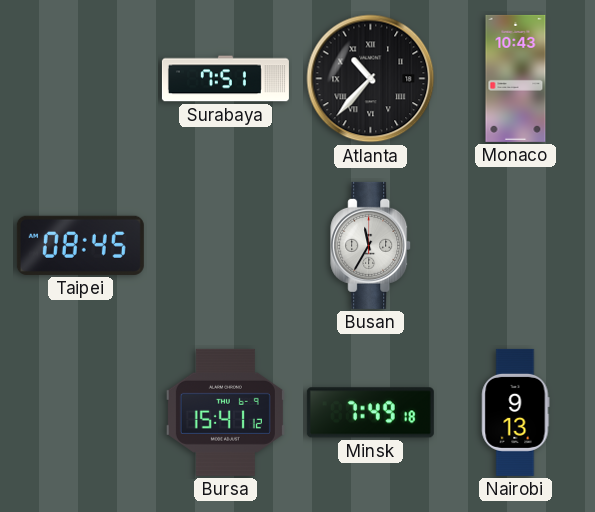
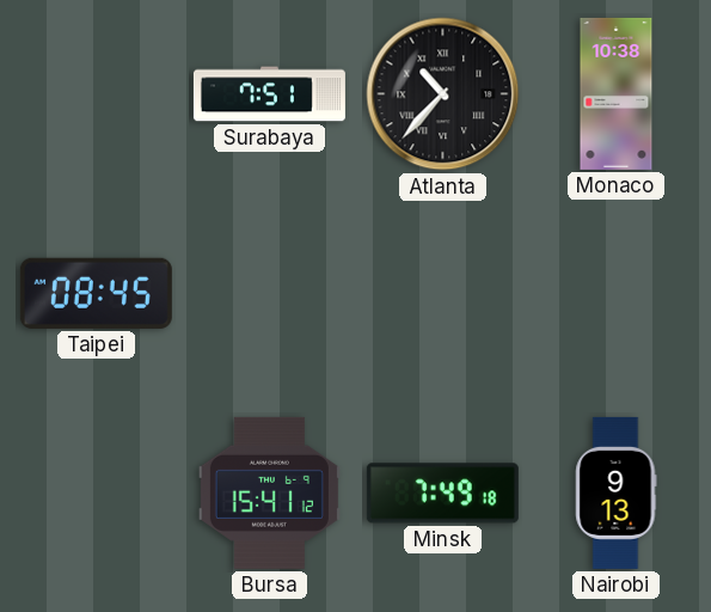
Monaco: 10:43 -> 10:38 (617, 93)
Busan: 11:35 -> none (371, 245)
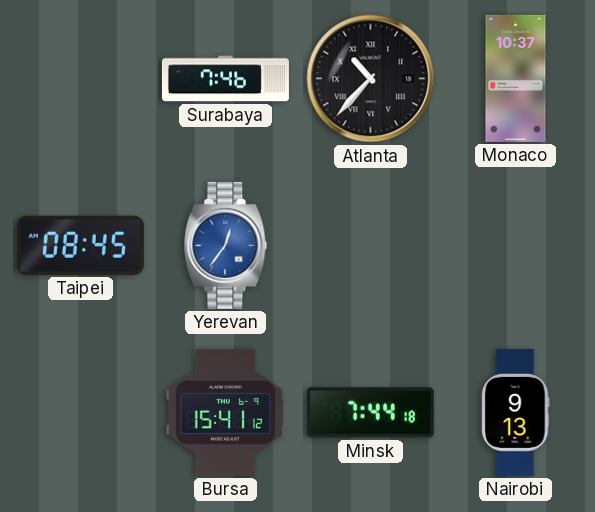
Surabaya: 7:51 -> 7:46 (225, 79)
Monaco: 10:38 -> 10:37 (516, 78)
Yerevan: none -> 12:36 (226, 245)
Minsk: 7:49 -> 7:44 (370, 413)
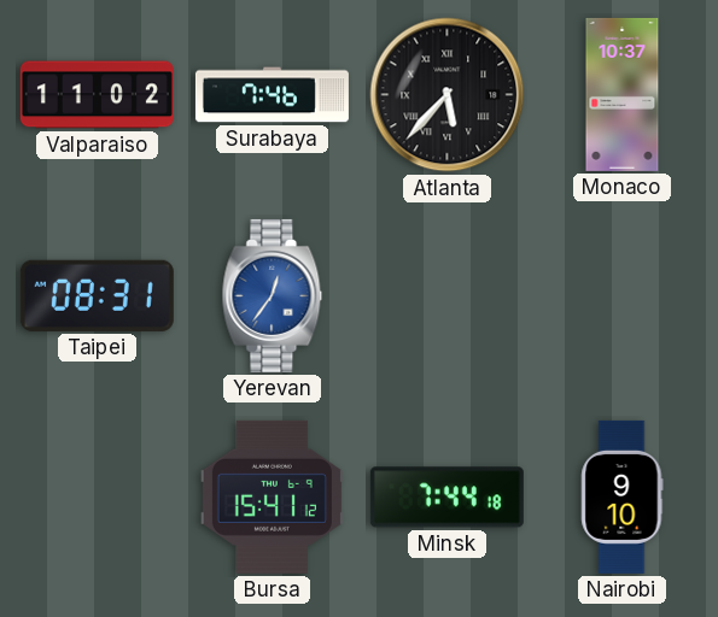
Valparaiso: none -> 11:02 (97, 95)
Atlanta: 10:37 -> 5:37 (448, 95)
Taipei: 08:45 -> 08:31 (97, 295)
Nairobi: 9:13 -> 9:10 (623, 496)
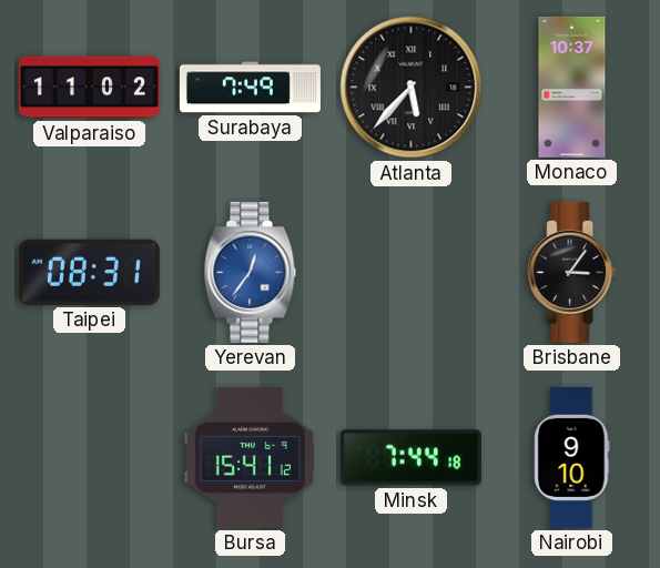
Surabaya: 7:46 -> 7:49 (250, 88)
Brisbane: none -> 3:06 (572, 272)
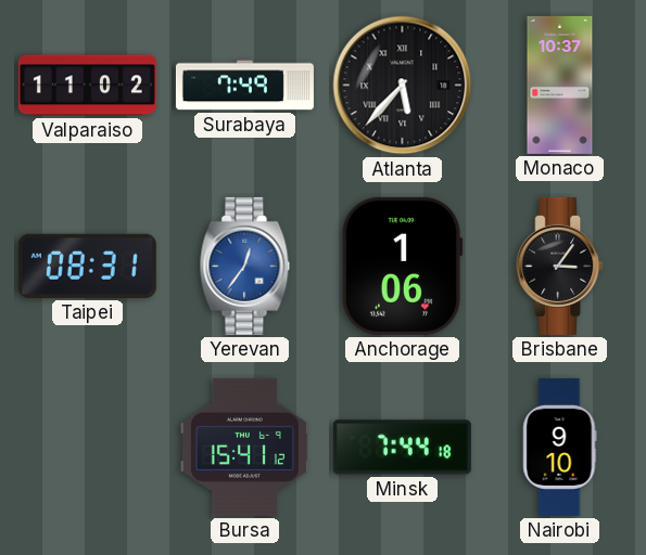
Anchorage: none -> 1:06 (402, 266)
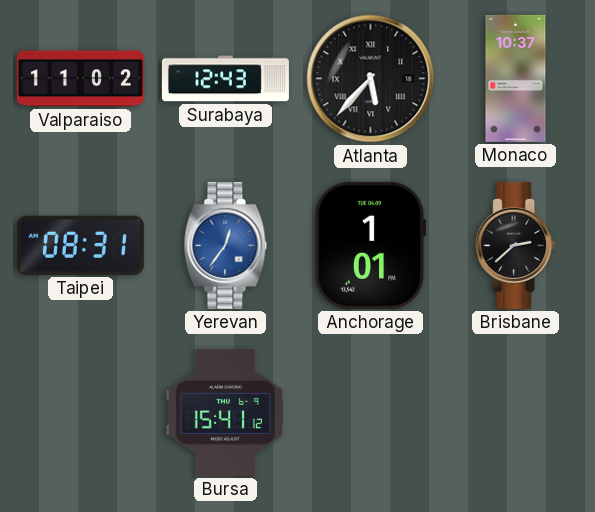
Surabaya: 7:49 -> 12:43 (225, 79)
Anchorage: 1:06 -> 1:01 (370, 245)
Brisbane: 3:06 -> 2:38 (516, 245)
Minsk: 7:44 -> none (402, 448)
Nairobi: 9:10 -> none (560, 447)
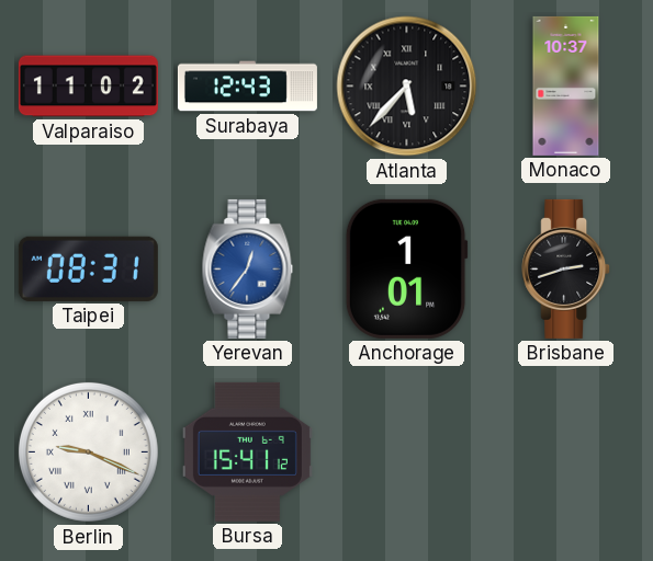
Brisbane: 2:38 -> 2:42 (566, 268)
Berlin: none -> 9:19 (88, 451)
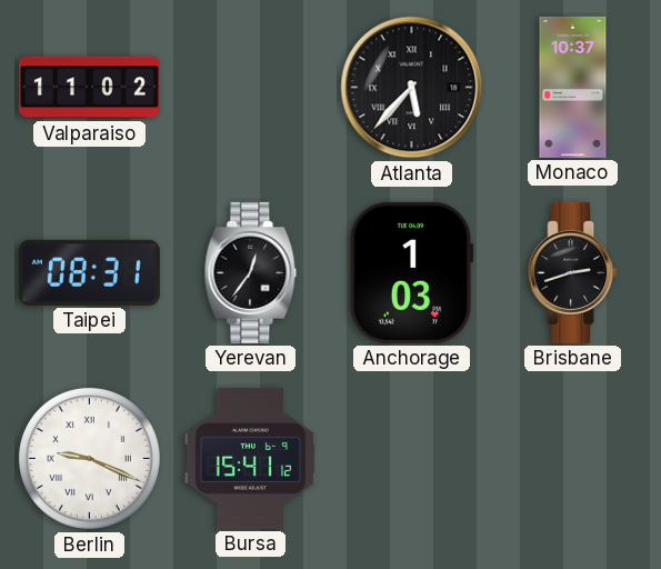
Surabaya: 12:43 -> none (247, 87)
Yerevan dial: blue -> black (251, 272)
Anchorage: 1:01 -> 1:03 (411, 272)
